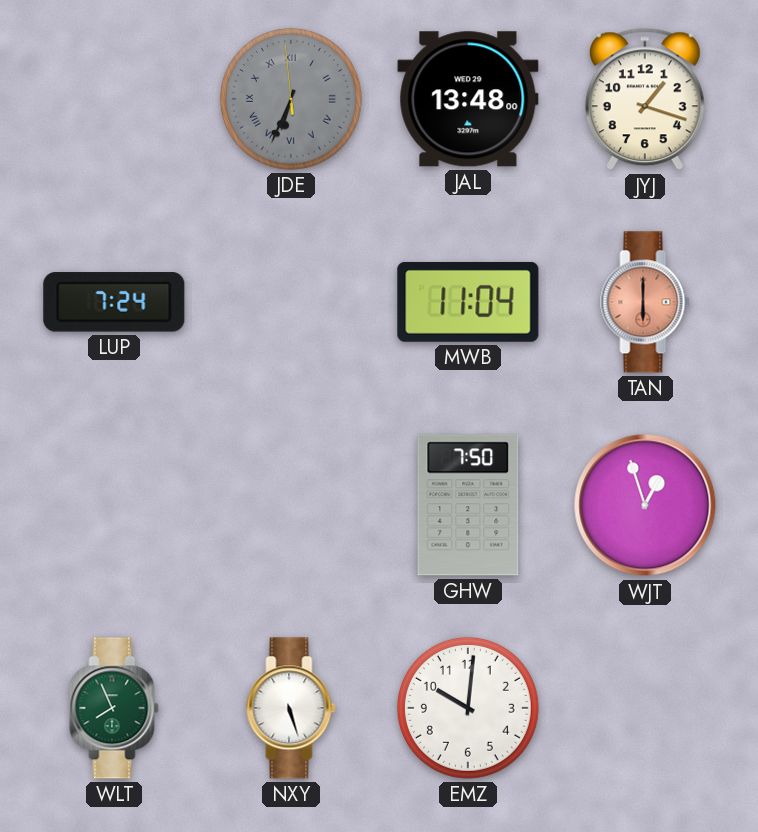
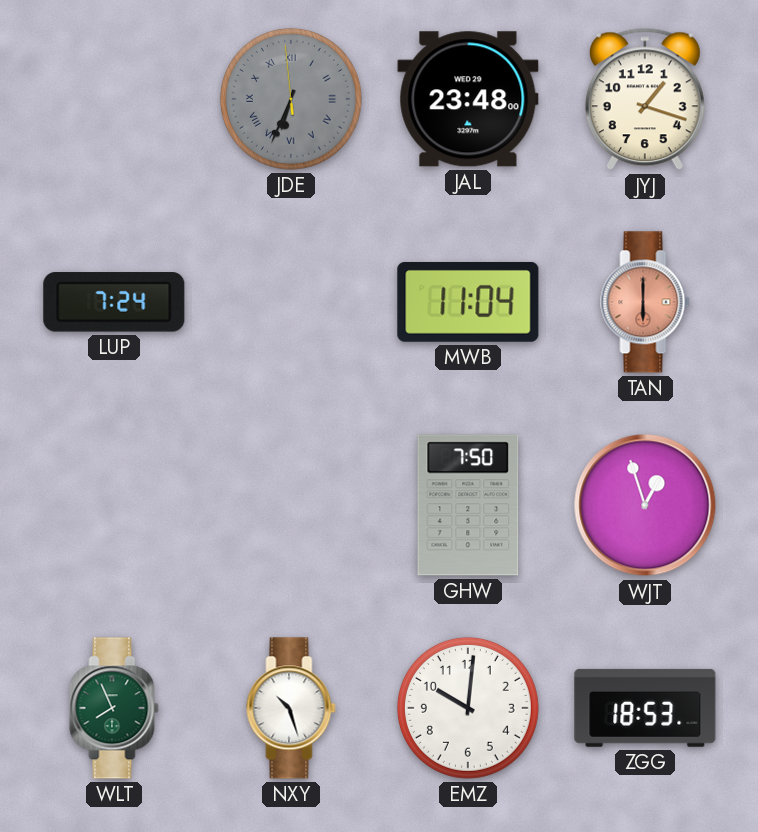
JAL: 13:48 -> 23:48 (468, 99)
NXY: 5:27 -> 10:27 (291, 708)
ZGG: none -> 18:53 (645, 708)
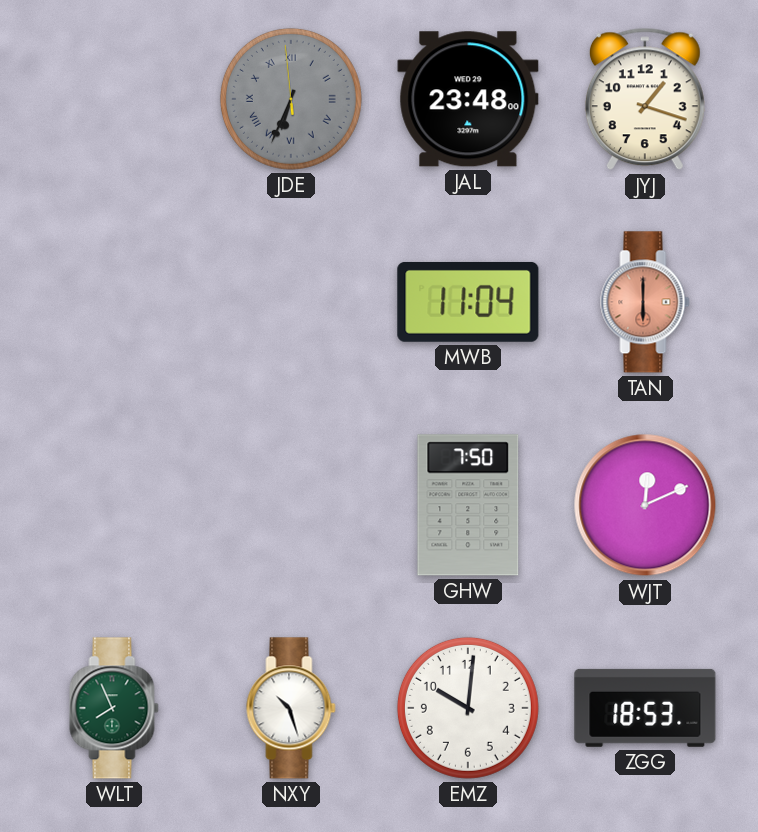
LUP: 7:24 -> none (114, 302)
WJT: 12:57 -> 12:11 (645, 505)
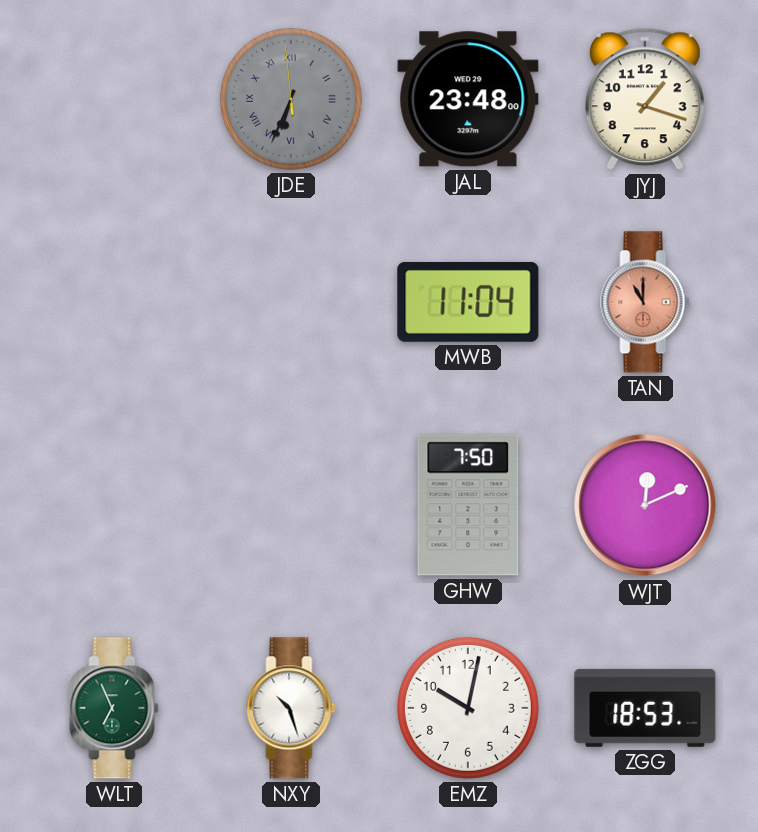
TAN: 6:00 -> 11:00 (645, 302)
WLT: 7:56 -> 6:56 (114, 708)
EMZ: 10:01 -> 10:02 (468, 708)
